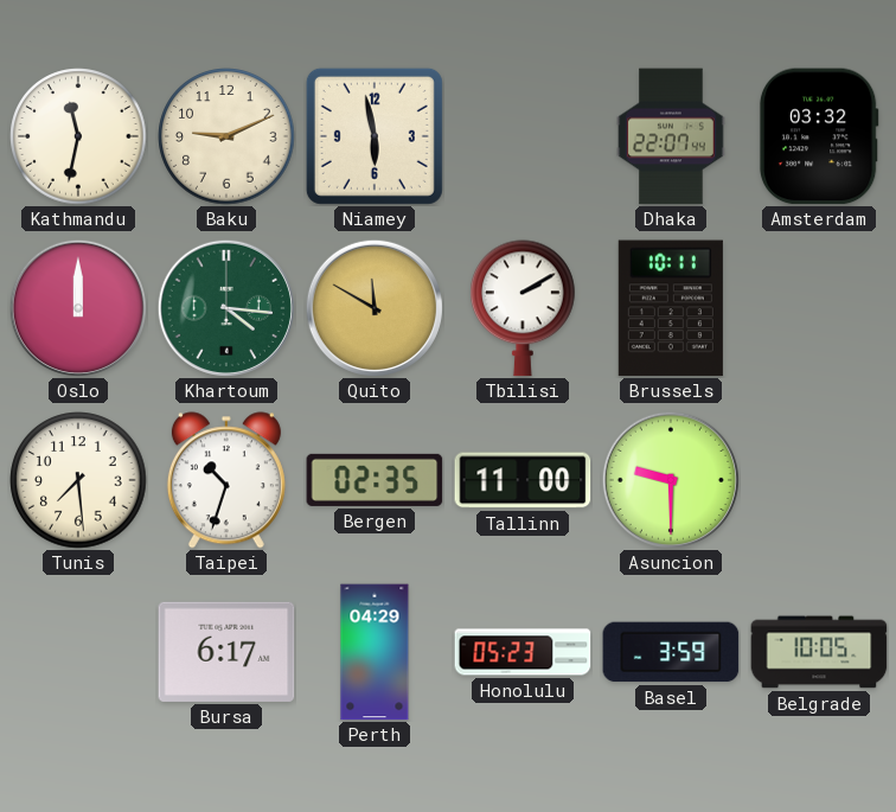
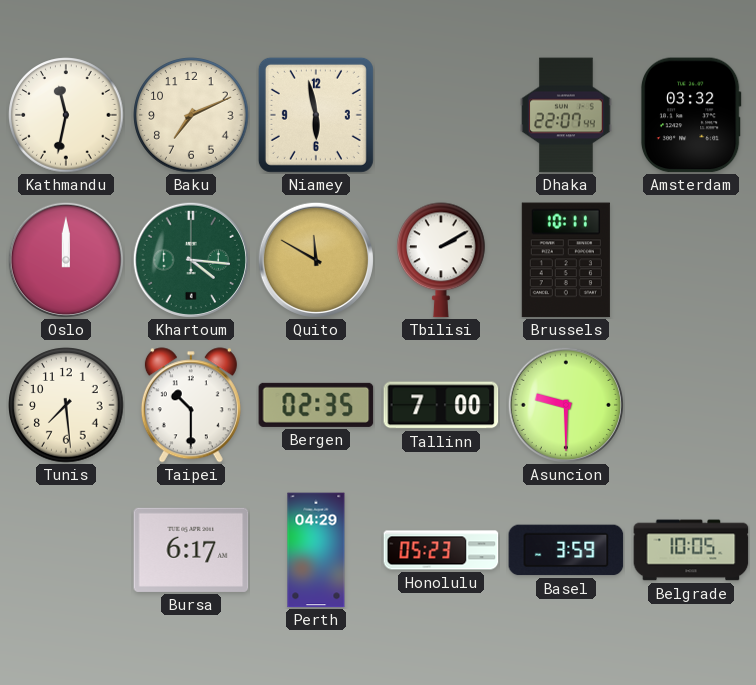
Baku: 9:11 -> 7:11 (191, 115)
Taipei: 10:33 -> 10:30 (191, 405)
Tallinn: 11:00 -> 7:00 (441, 405)
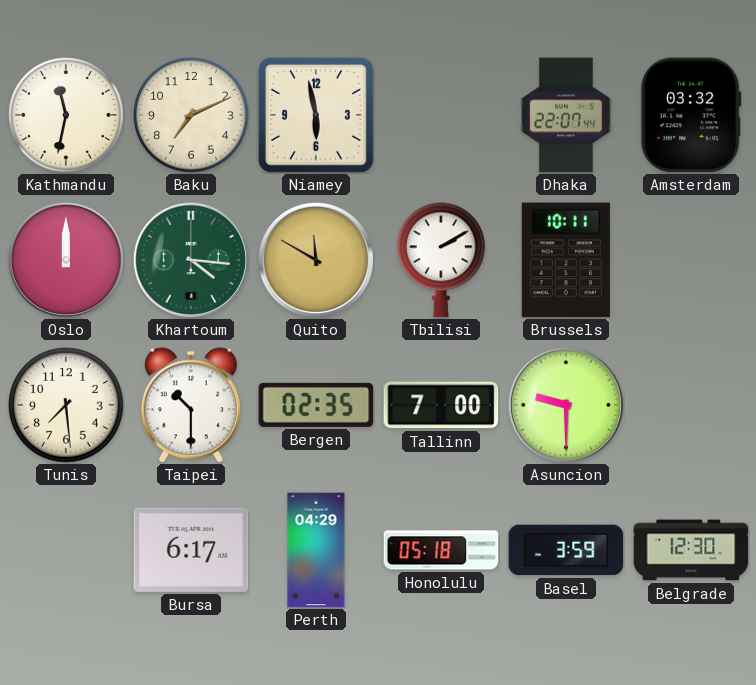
Honolulu: 05:23 -> 05:18 (441, 550)
Belgrade: 10:05 -> 12:30 (691, 550)
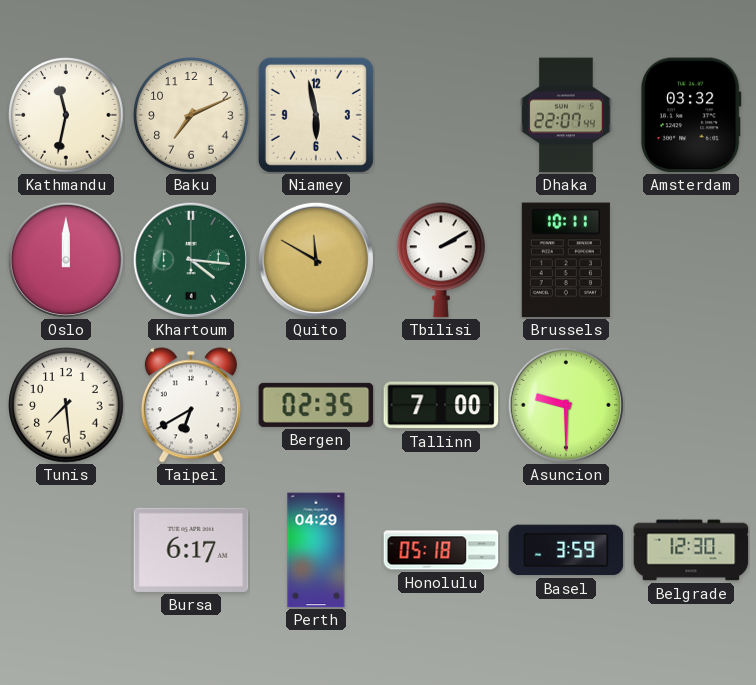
Taipei: 10:30 -> 6:40 (191, 405)
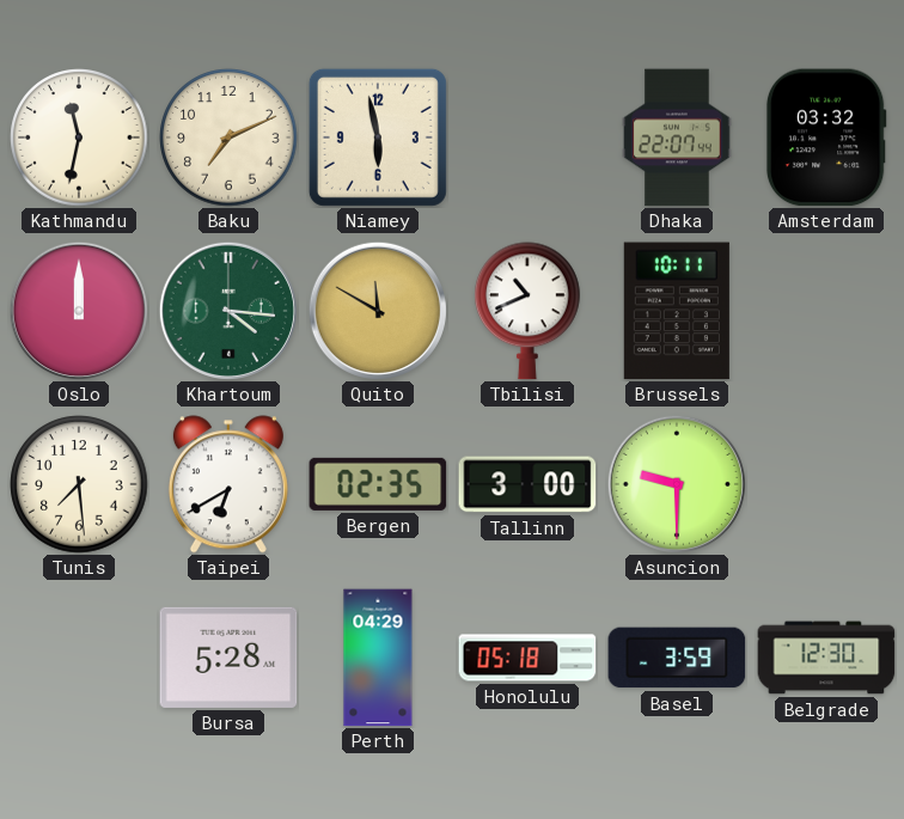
Tbilisi: 2:10 -> 10:41 (529, 311)
Tallinn: 7:00 -> 3:00 (527, 484)
Bursa: 6:17 -> 5:28 (228, 658)
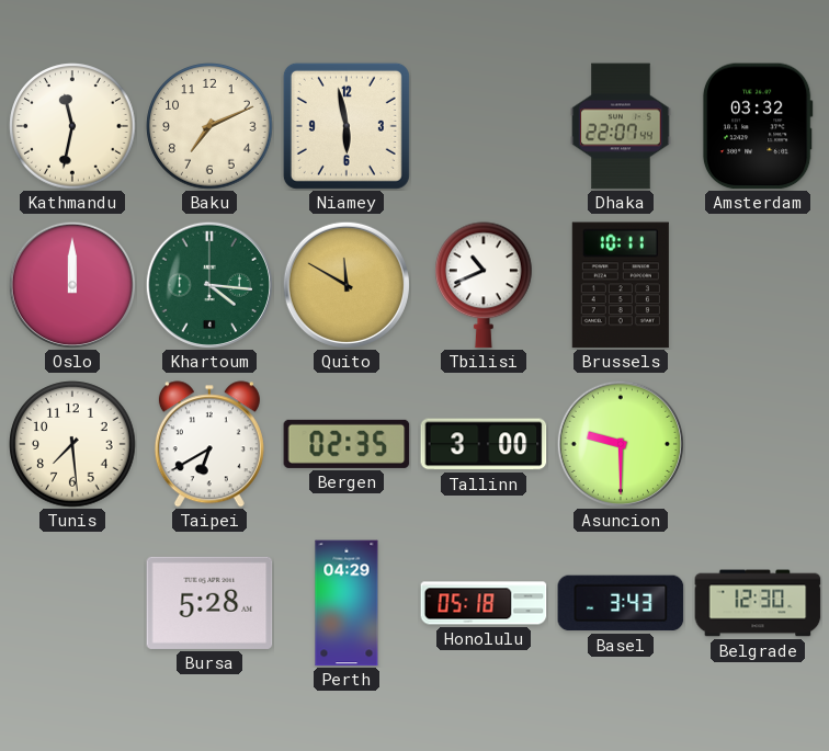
Basel: 3:59 -> 3:43 (621, 603)
